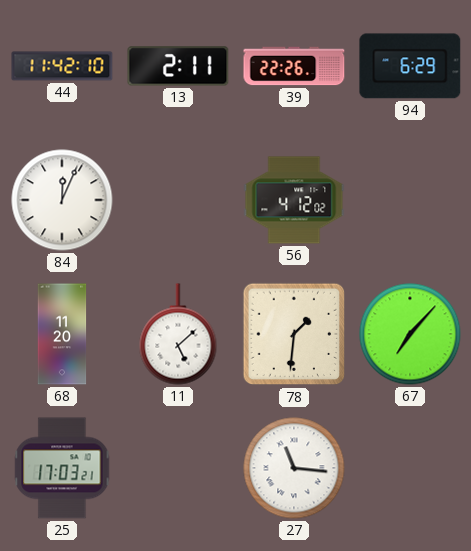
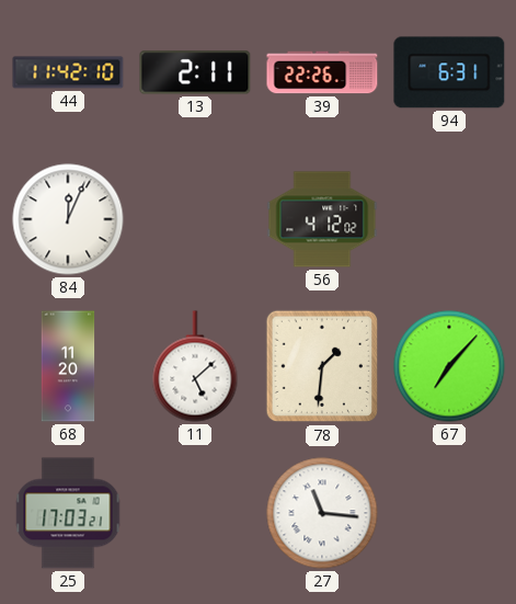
94: 6:29 -> 6:31 (449, 72)
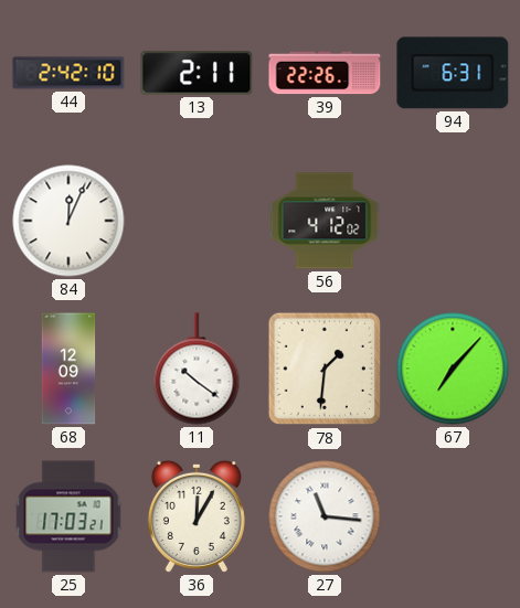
44: 11:42 -> 2:42 (68, 73)
68: 11:20 -> 12:09 (68, 369)
11: 5:08 -> 10:21 (197, 369)
36: none -> 12:05 (197, 516)
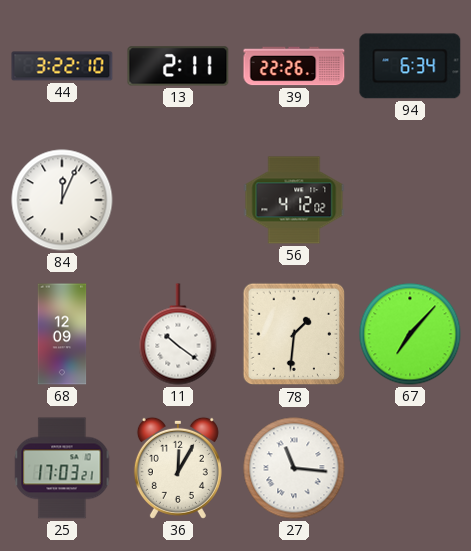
44: 2:42 -> 3:22 (62, 66)
94: 6:31 -> 6:34 (410, 66)
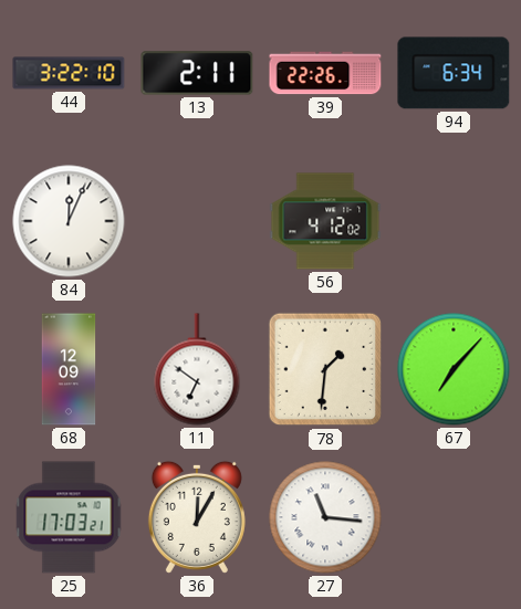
11: 10:21 -> 6:51 (197, 369)
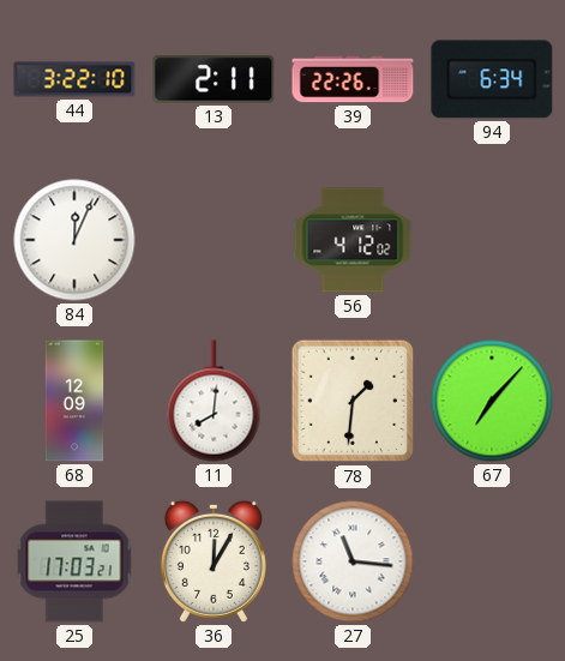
11: 6:51 -> 8:01 (214, 401)
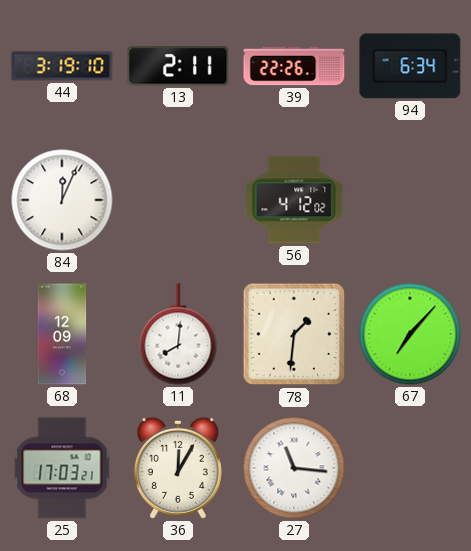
44: 3:22 -> 3:19 (62, 66)
